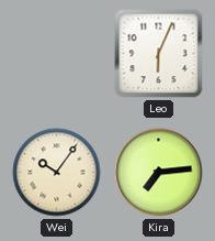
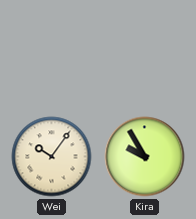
Leo: 6:04 -> none (159, 54)
Kira: 7:14 -> 9:55 (145, 157)
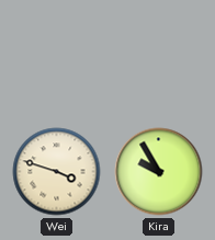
Wei: 10:06 -> 3:48 (57, 172)
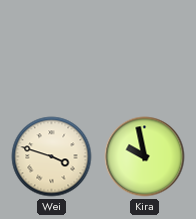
Kira: 9:55 -> 9:58 (145, 157)
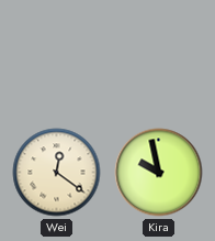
Wei: 3:48 -> 12:21 (57, 173)
